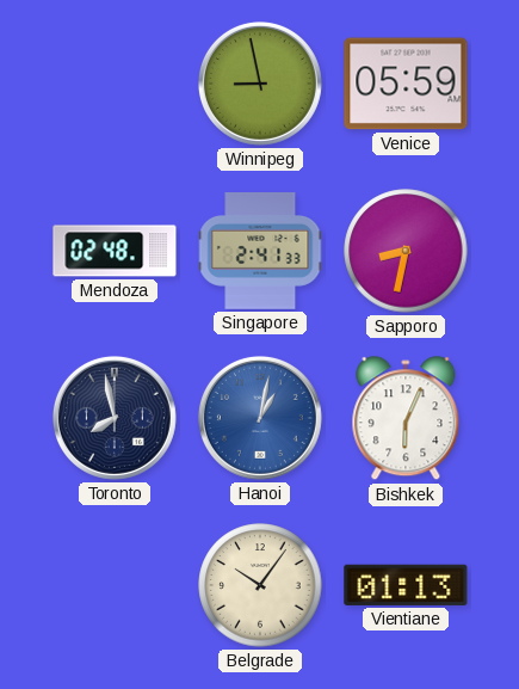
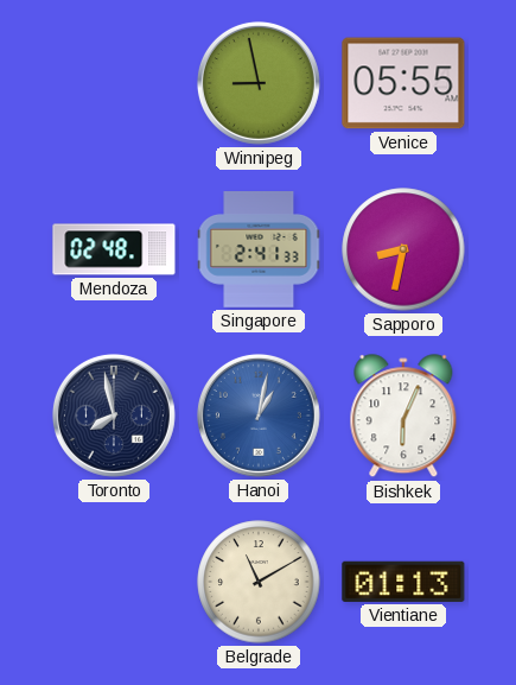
Venice: 05:59 -> 05:55 (403, 83)
Belgrade: 10:06 -> 11:10 (259, 582)
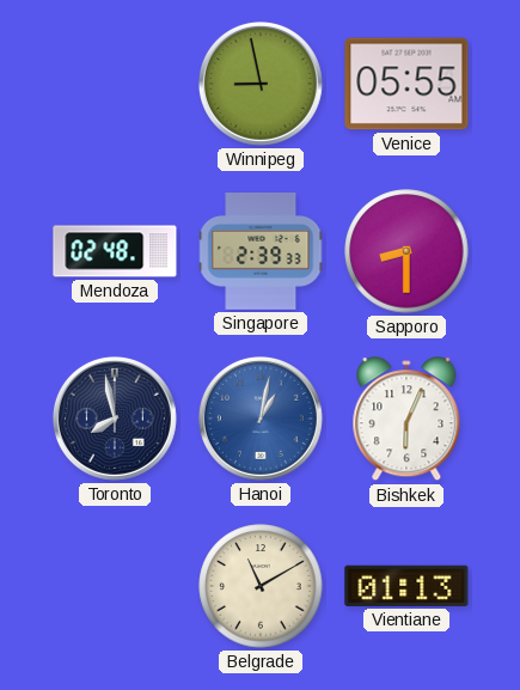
Singapore: 2:41 -> 2:39 (261, 252)
Sapporo: 8:32 -> 8:30 (406, 251)
